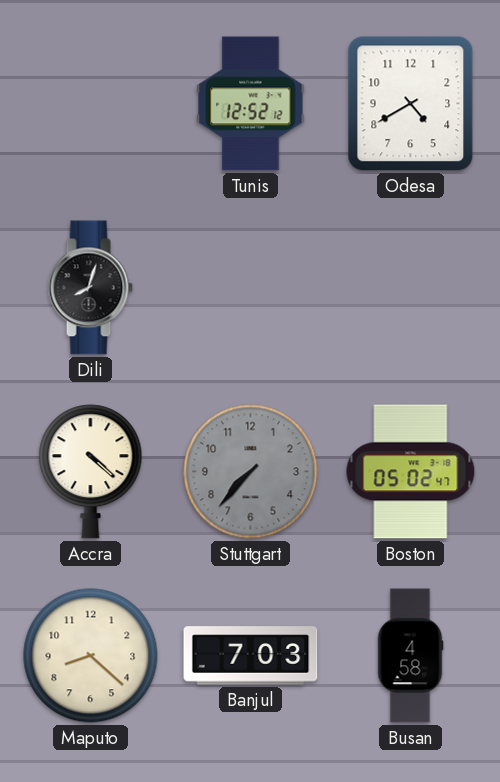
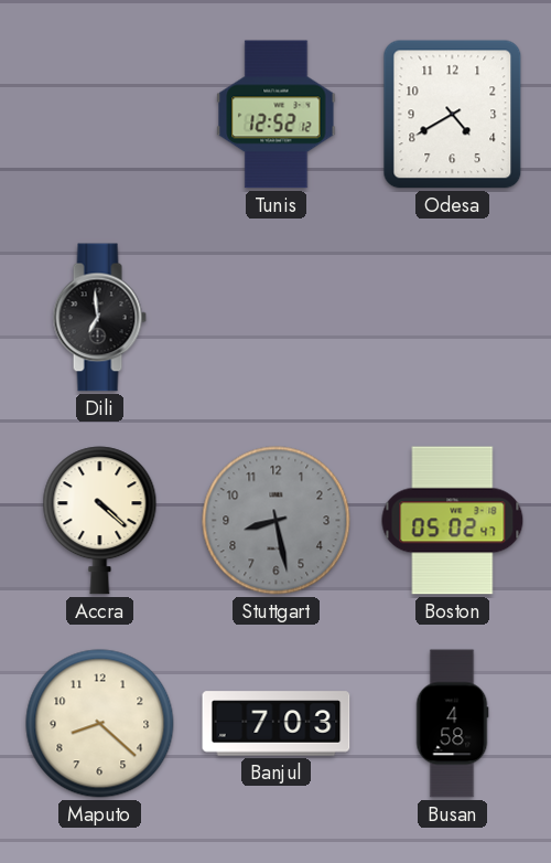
Dili: 8:03 -> 6:59 (99, 318)
Stuttgart: 7:37 -> 8:28 (277, 521)
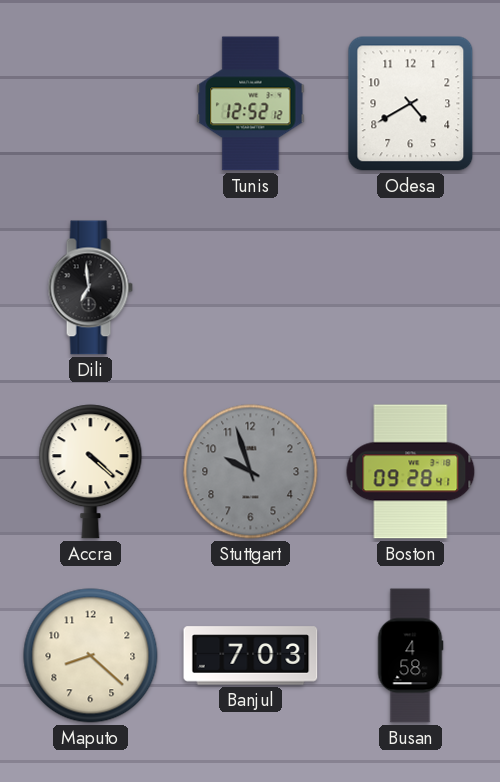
Stuttgart: 8:28 -> 9:57 (251, 472)
Boston: 05:02 -> 09:28 (411, 472)
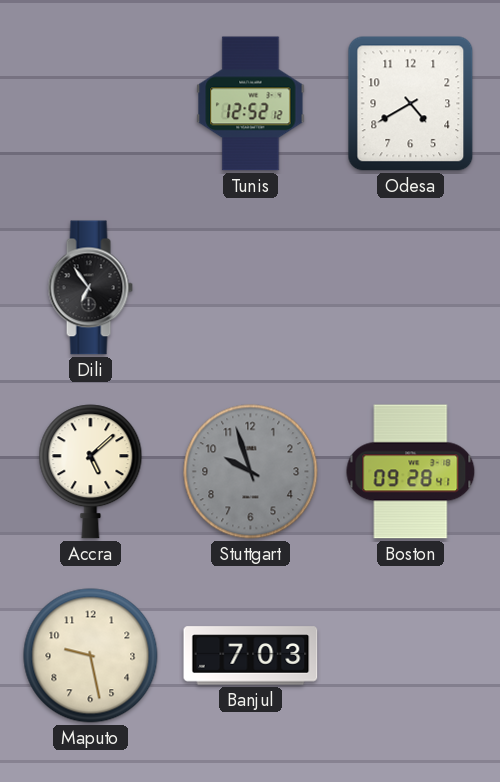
Dili: 6:59 -> 6:54 (90, 288)
Accra: 4:22 -> 5:08 (91, 472)
Maputo: 8:22 -> 9:28 (91, 656)
Busan: 4:58 -> none (410, 656)
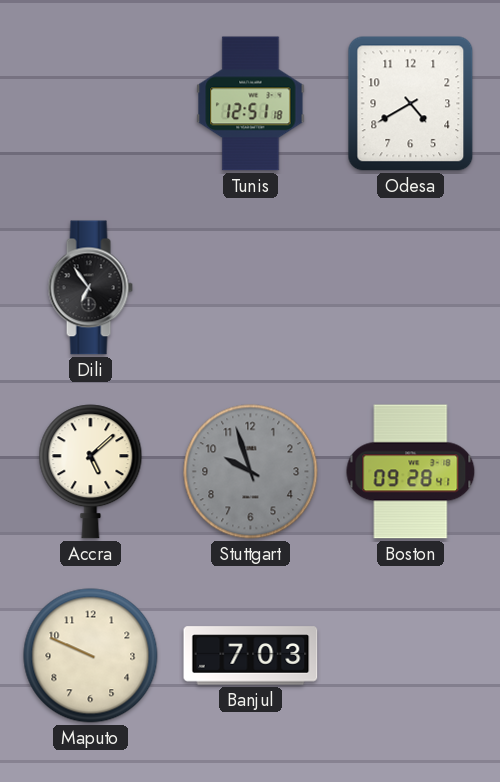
Tunis: 12:52 -> 12:51 (251, 104)
Maputo: 9:28 -> 9:49 (91, 656)
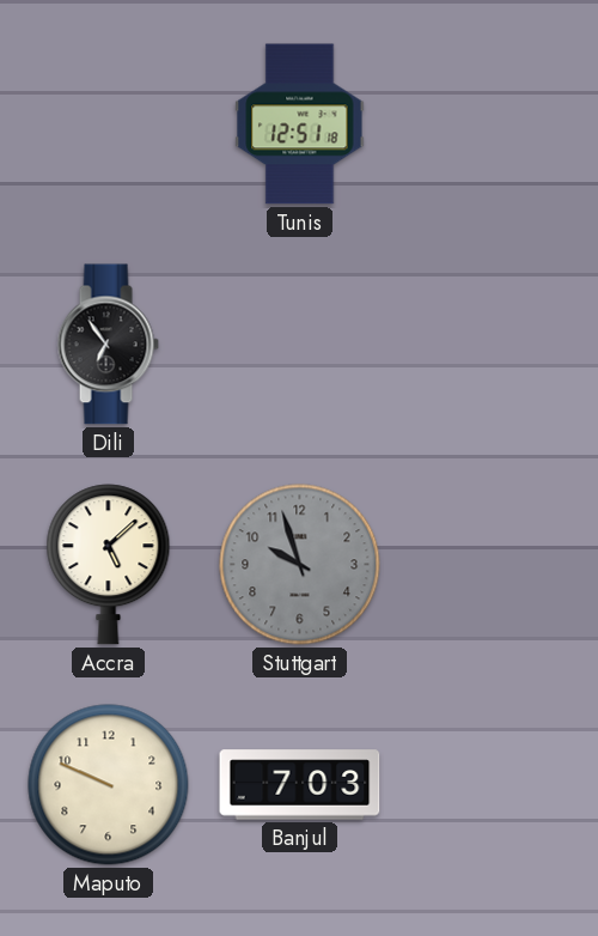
Odesa: 4:40 -> none (411, 104)
Boston: 09:28 -> none (411, 472)
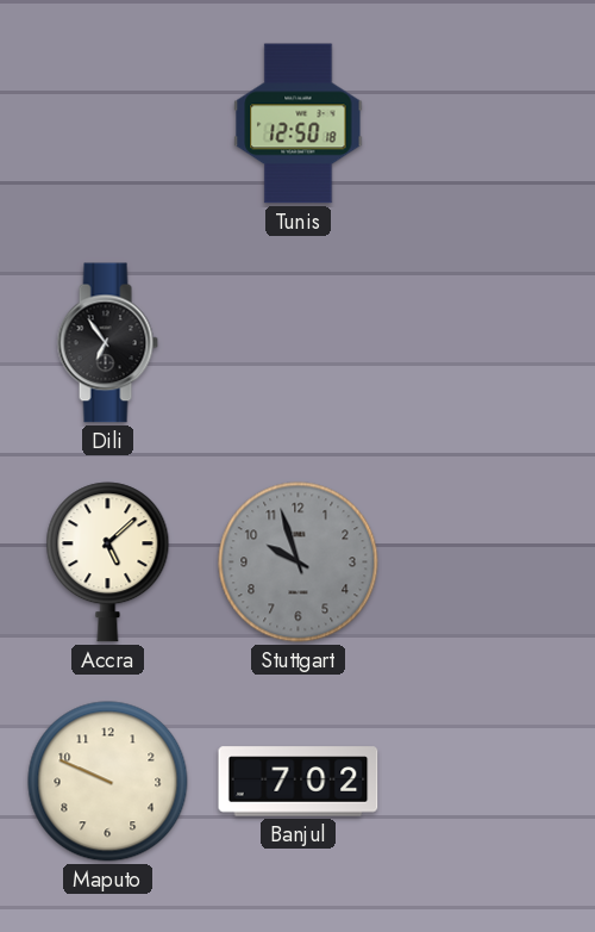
Tunis: 12:51 -> 12:50 (299, 124)
Banjul: 7:03 -> 7:02 (299, 782)
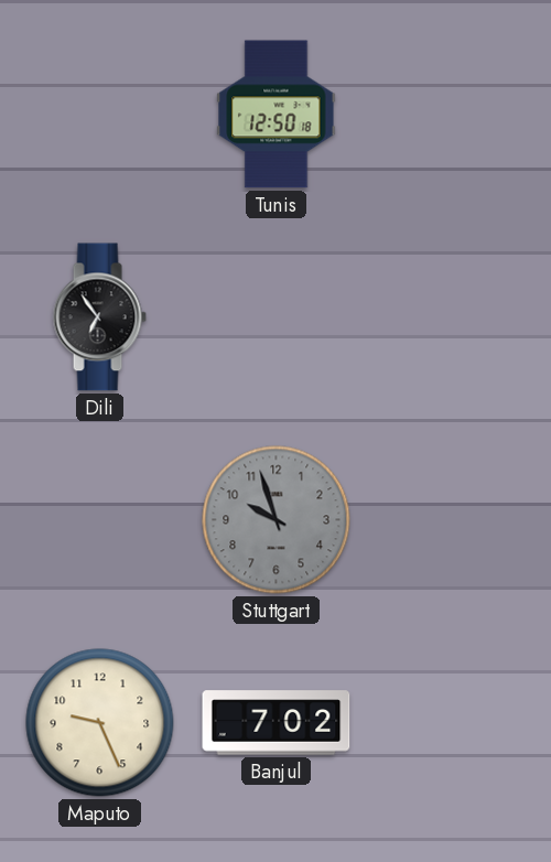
Accra: 5:08 -> none (108, 563)
Maputo: 9:49 -> 9:26 (100, 723)
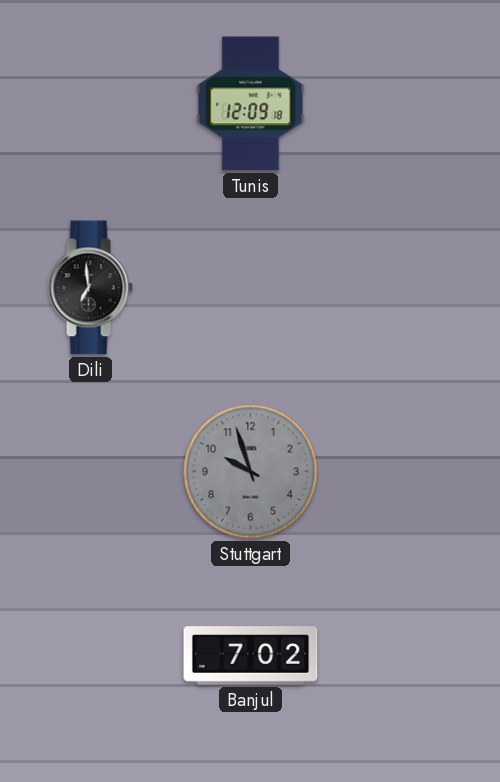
Tunis: 12:50 -> 12:09 (251, 104)
Dili: 6:54 -> 6:59 (90, 288)
Maputo: 9:26 -> none (100, 723)
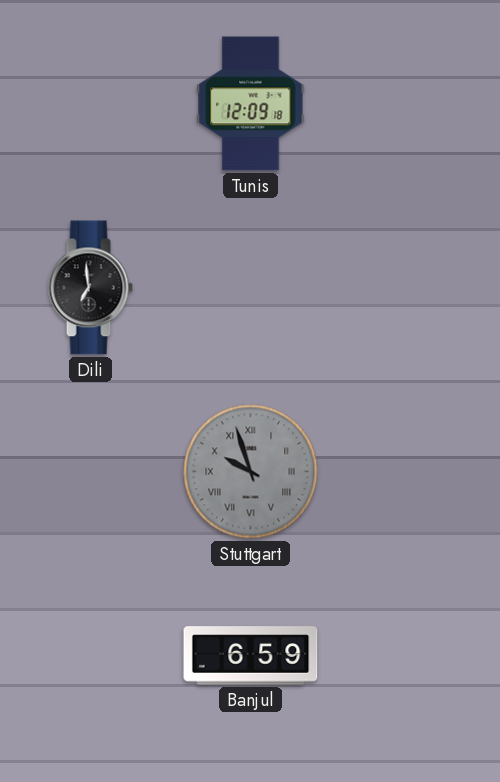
Stuttgart numerals: Arabic -> Roman (251, 472)
Banjul: 7:02 -> 6:59 (251, 656)
